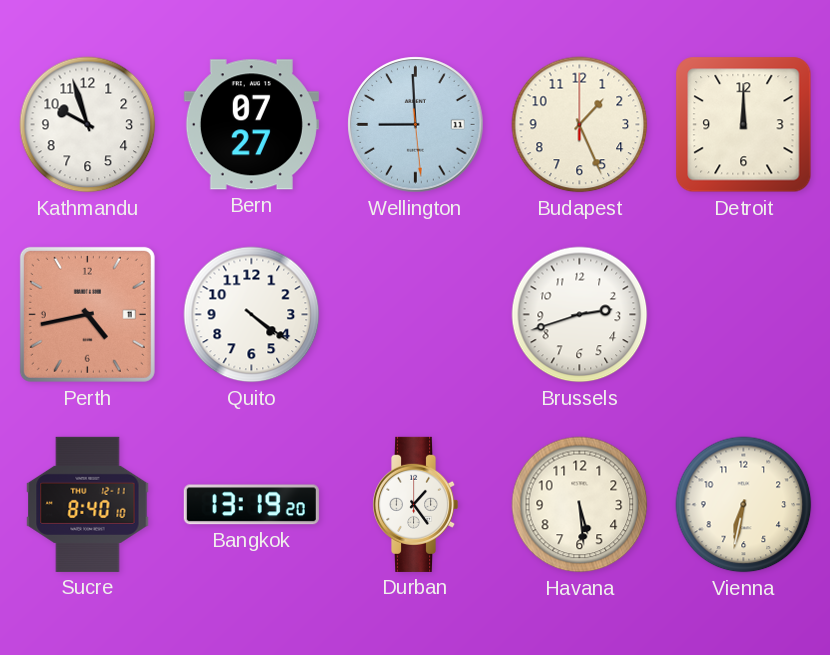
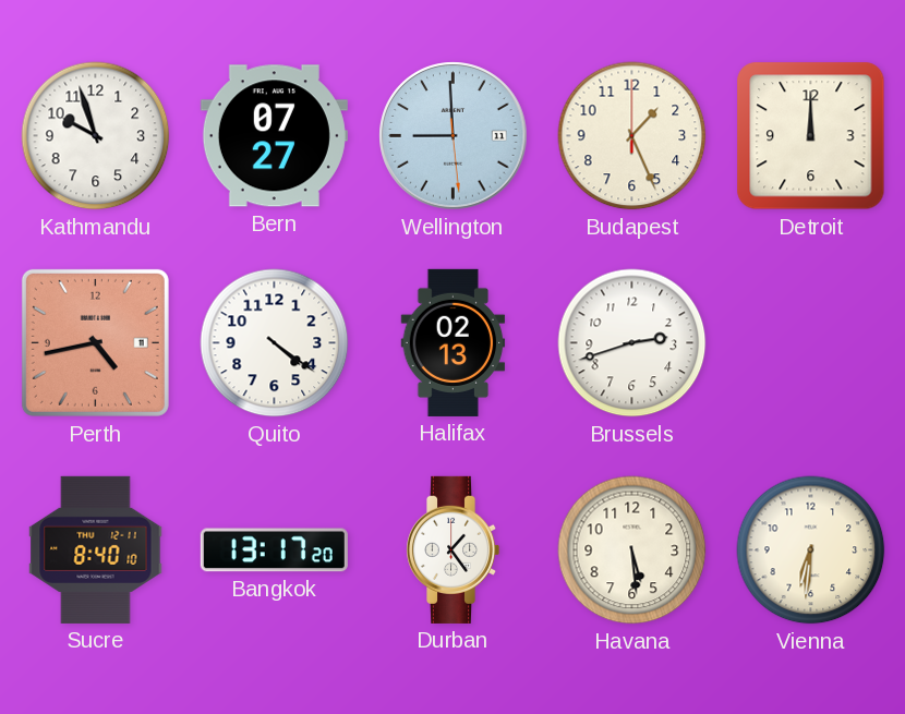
Halifax: none -> 02:13 (454, 342)
Bangkok: 13:19 -> 13:17 (274, 550)
Vienna: 6:32 -> 6:31 (811, 550)
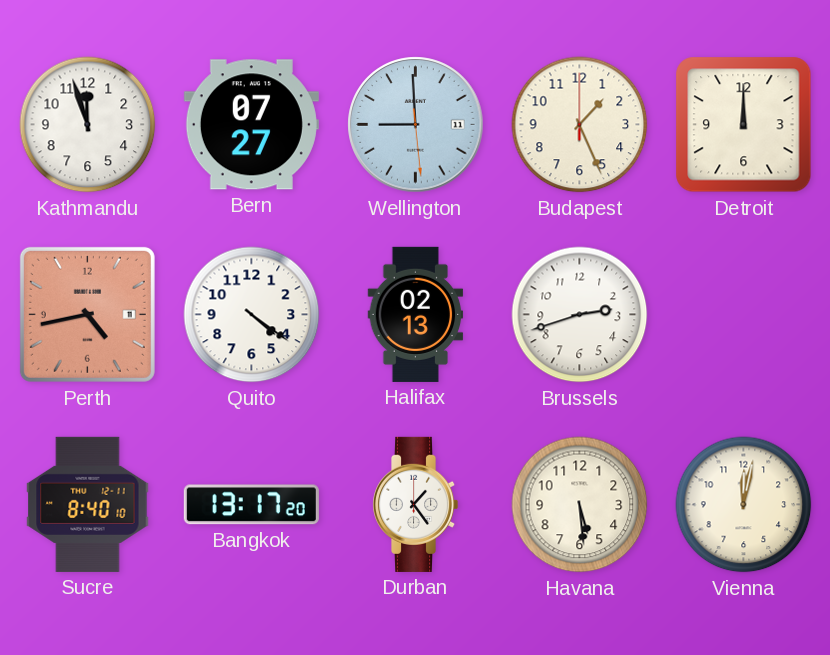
Kathmandu: 9:57 -> 11:57 (88, 125)
Vienna: 6:31 -> 12:02 (744, 505)
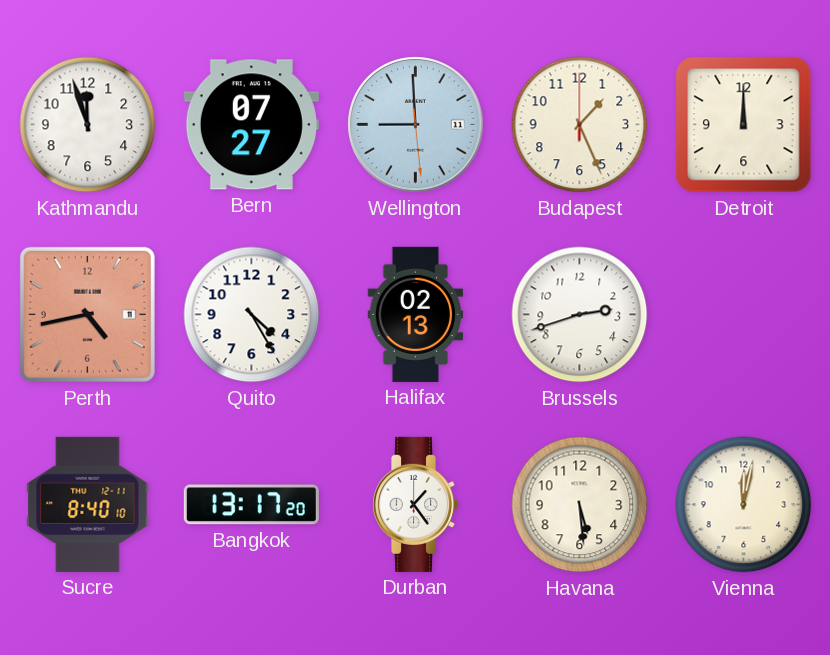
Quito: 4:21 -> 4:25 (252, 315)
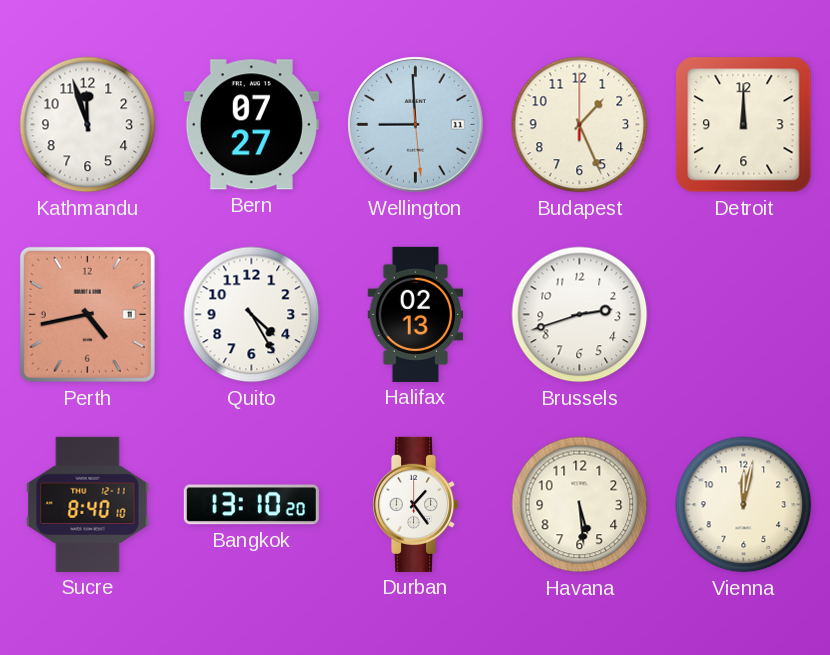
Bangkok: 13:17 -> 13:10 (251, 505)
